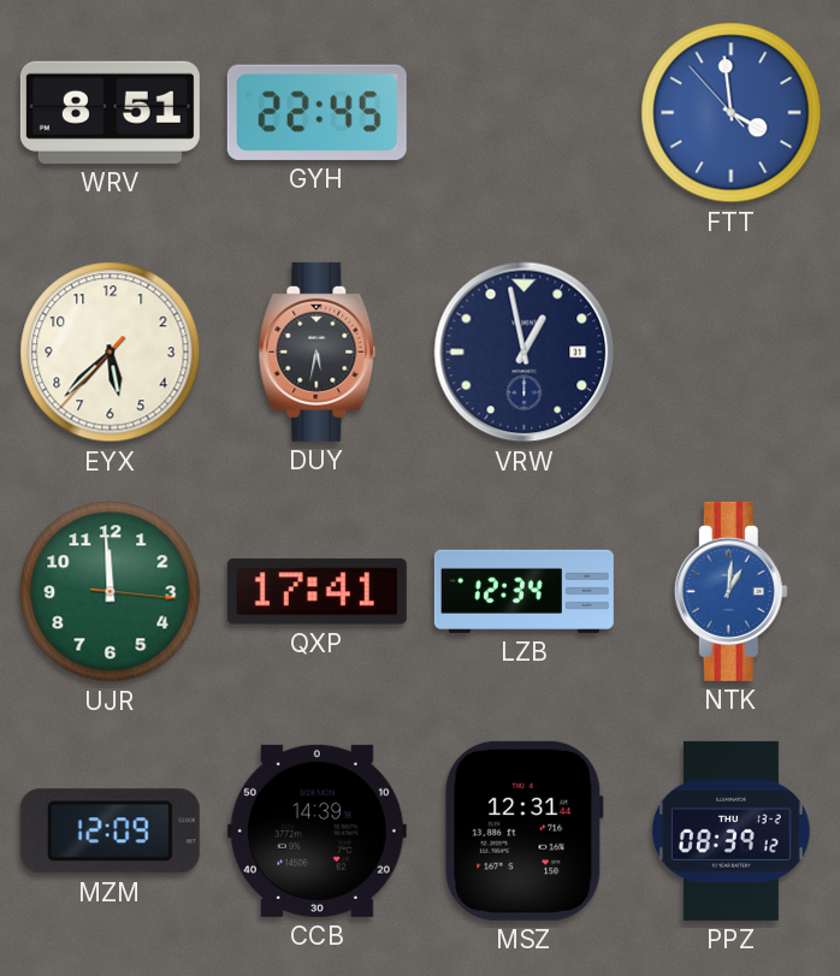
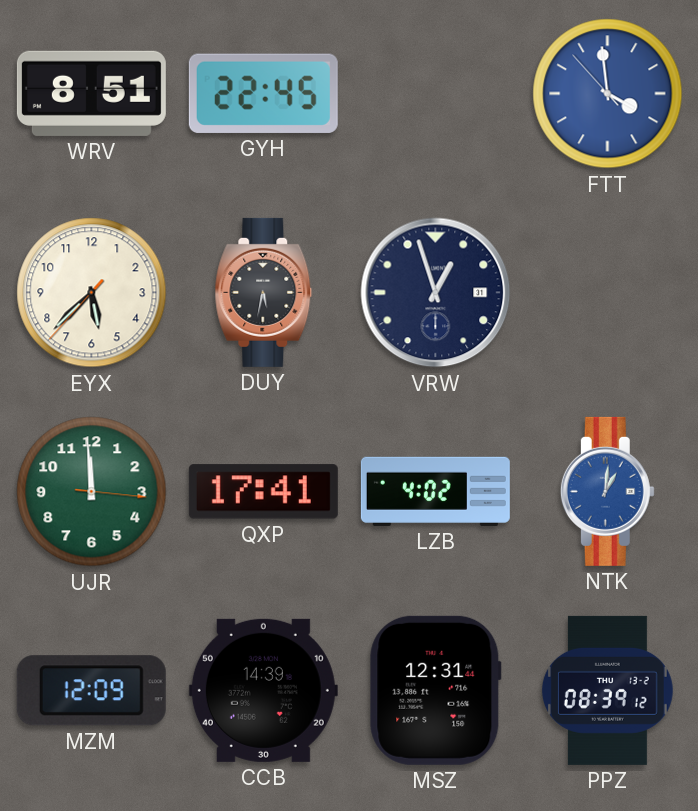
VRW: 12:58 -> 12:57 (436, 293)
LZB: 12:34 -> 4:02 (435, 491)
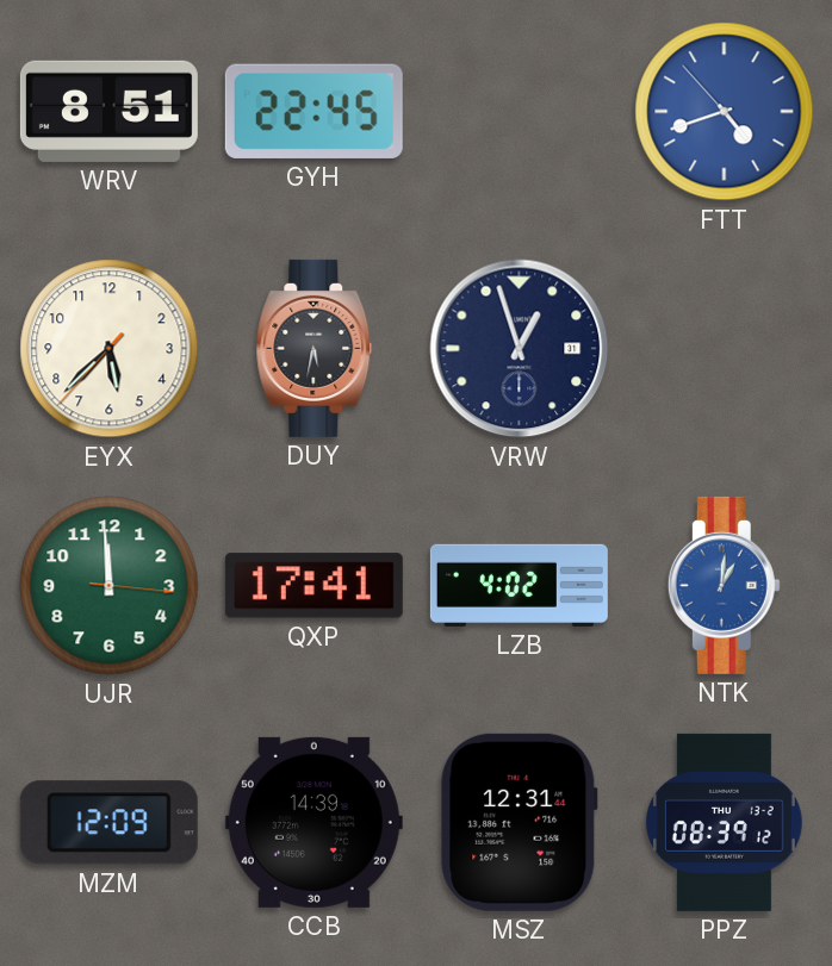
FTT: 3:58 -> 4:41 (725, 112)
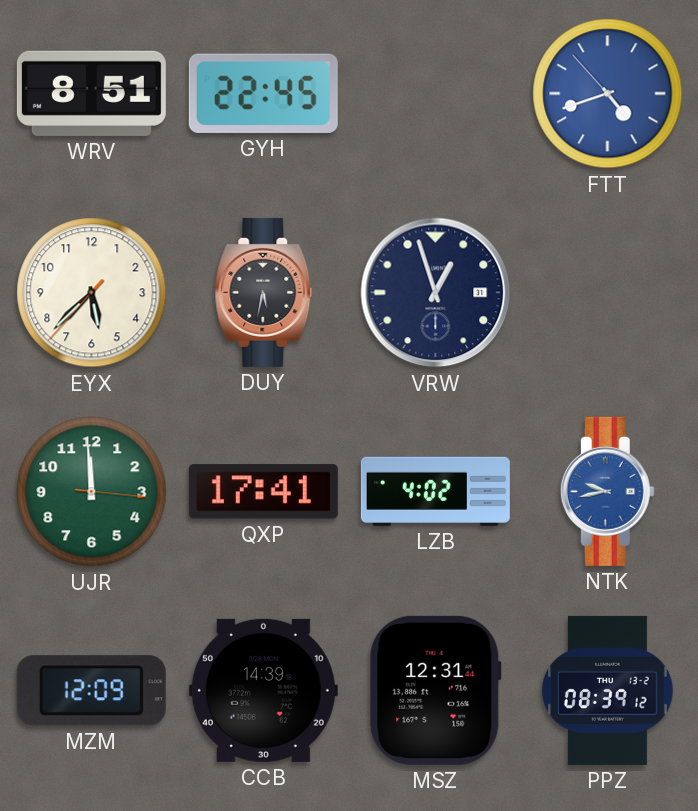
NTK: 1:01 -> 9:43 (607, 491)
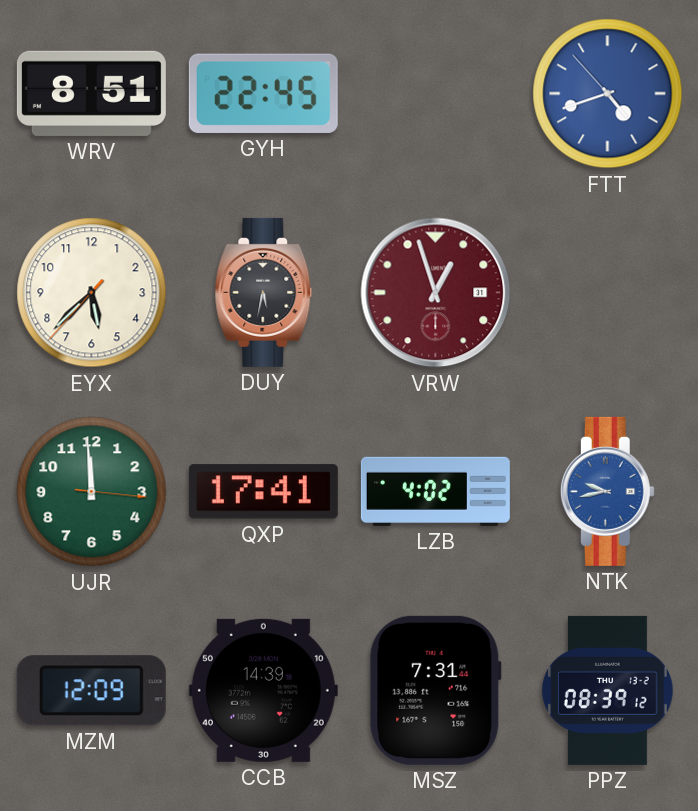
VRW dial: navy -> burgundy (436, 293)
MSZ: 12:31 -> 7:31 (436, 690)
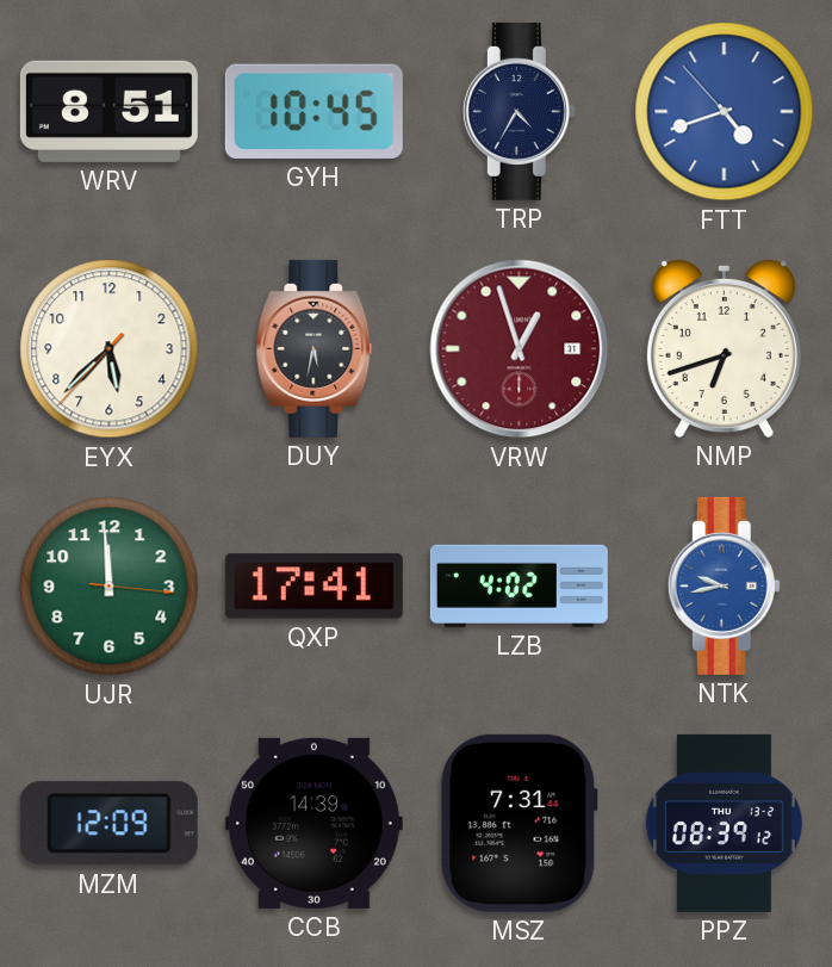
GYH: 22:45 -> 10:45 (313, 111)
TRP: none -> 4:35 (519, 111)
NMP: none -> 6:42 (724, 348)
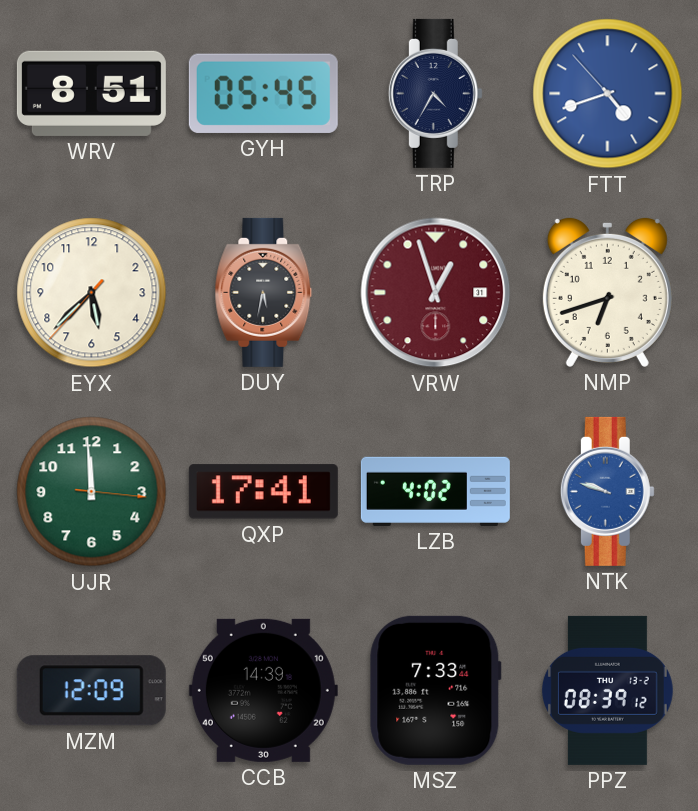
GYH: 10:45 -> 05:45 (263, 93)
NTK: 9:43 -> 9:48 (607, 491)
MSZ: 7:31 -> 7:33 (436, 690)
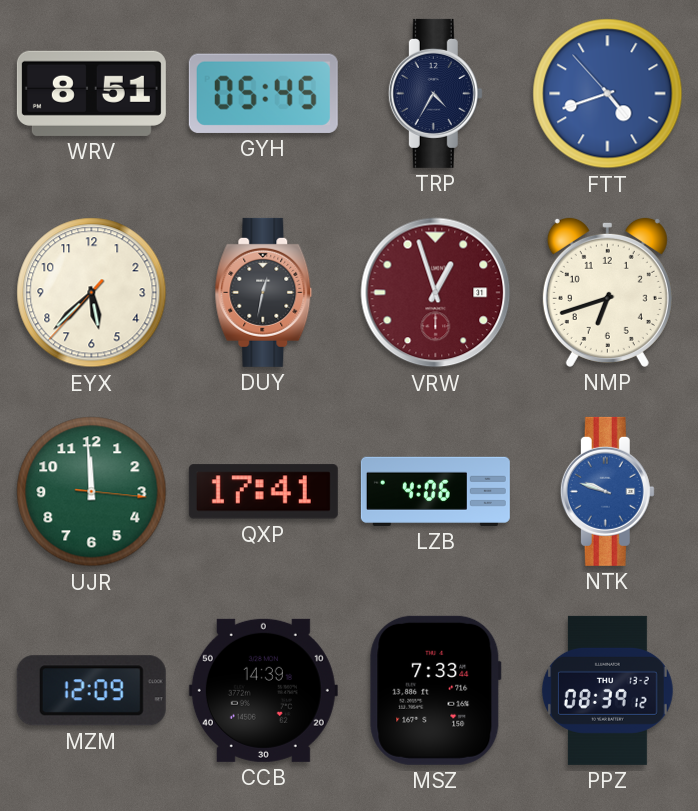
DUY: 5:32 -> 12:32 (264, 292)
LZB: 4:02 -> 4:06 (435, 491)
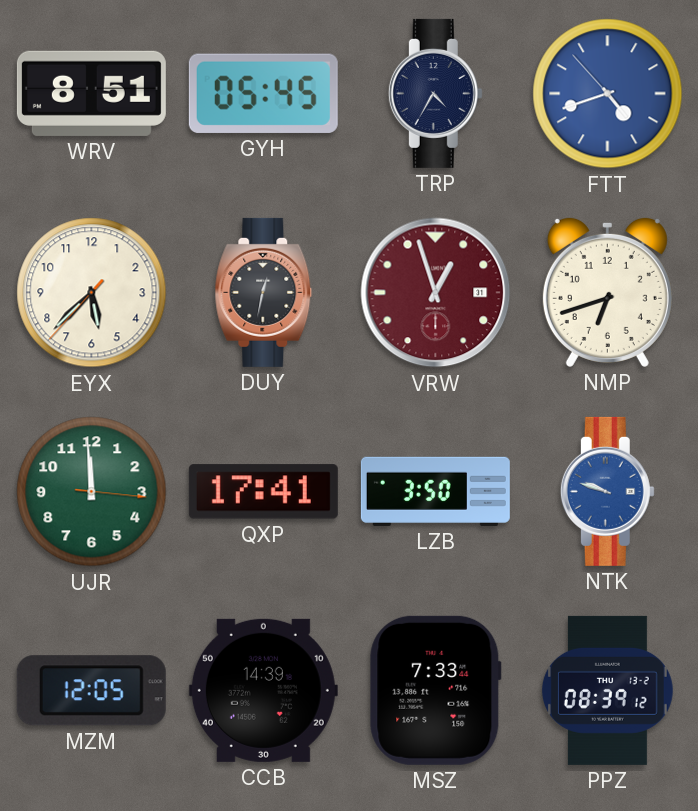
LZB: 4:06 -> 3:50 (435, 491)
MZM: 12:09 -> 12:05 (91, 691)
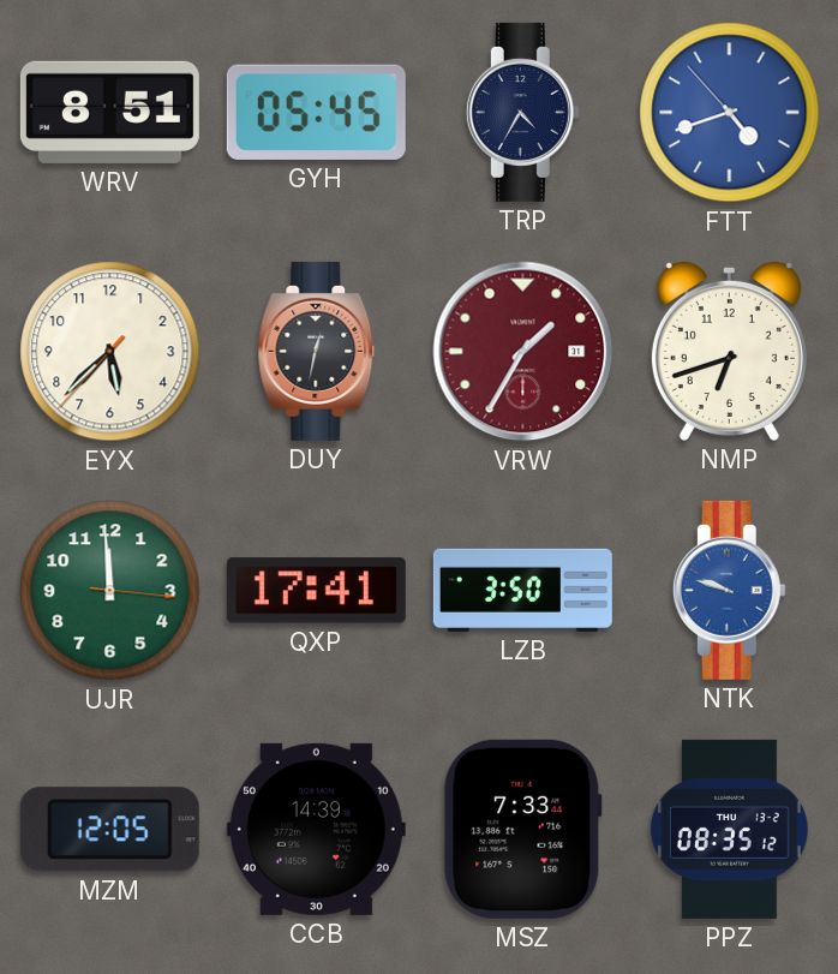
VRW: 12:57 -> 1:35 (523, 352)
PPZ: 08:39 -> 08:35 (729, 829)
